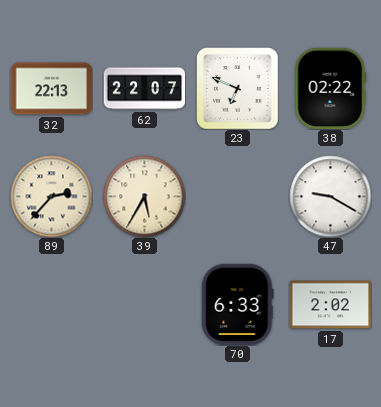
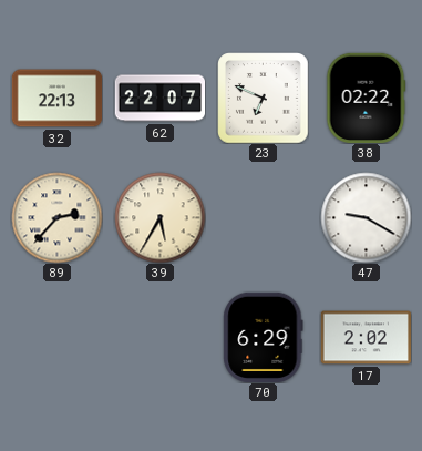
70: 6:33 -> 6:29 (264, 337)
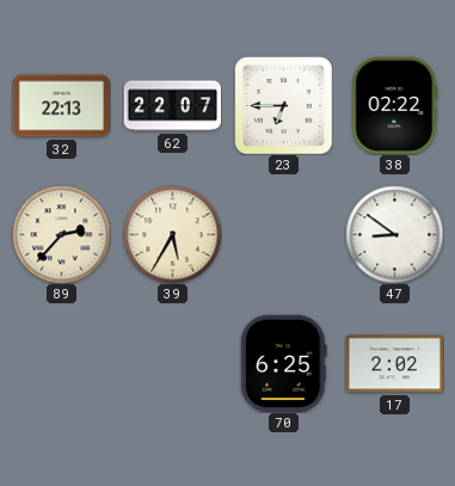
23: 6:49 -> 6:45 (283, 105)
47: 9:20 -> 8:51 (394, 234)
70: 6:29 -> 6:25 (284, 363)
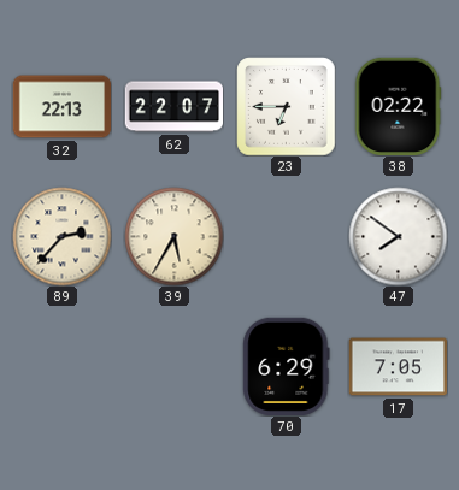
47: 8:51 -> 7:51 (398, 236)
70: 6:25 -> 6:29 (287, 366)
17: 2:02 -> 7:05 (398, 367)
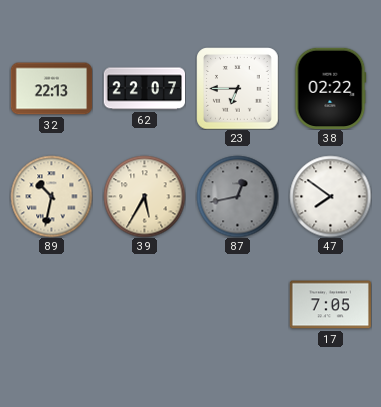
89: 2:37 -> 10:32 (51, 196)
87: none -> 12:43 (237, 196)
70: 6:29 -> none (287, 366)
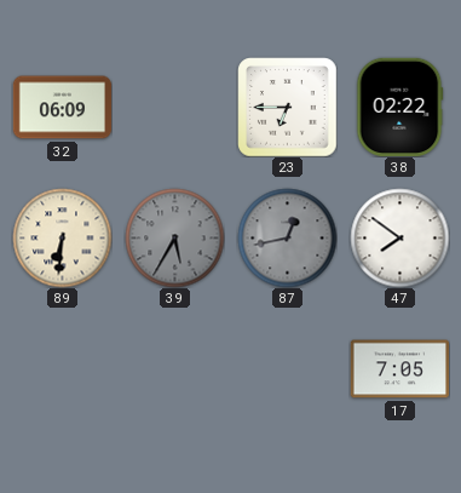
32: 22:13 -> 06:09 (62, 108)
62: 22:07 -> none (144, 89)
89: 10:32 -> 6:31 (62, 237)
39 dial: cream -> grey (174, 237)
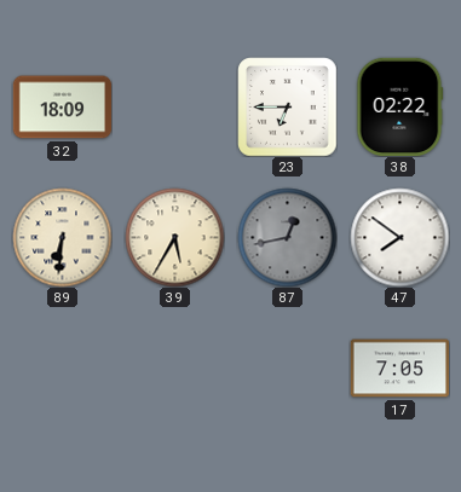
32: 06:09 -> 18:09 (62, 108)
39 dial: grey -> cream (174, 237)
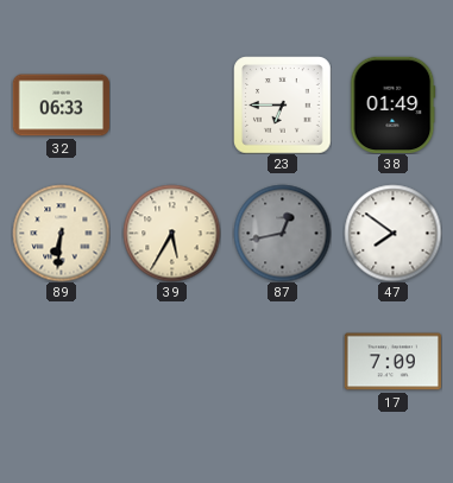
32: 18:09 -> 06:33 (61, 106)
38: 02:22 -> 01:49 (394, 104)
17: 7:05 -> 7:09 (392, 362)
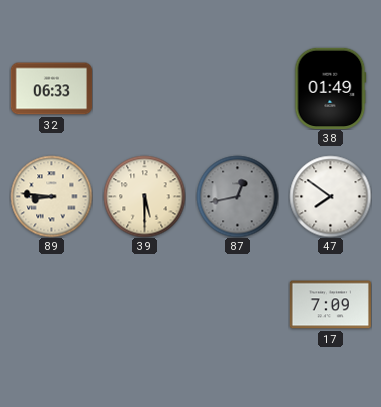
23: 6:45 -> none (282, 104)
89: 6:31 -> 8:46 (51, 196)
39: 5:35 -> 5:30 (144, 196)
